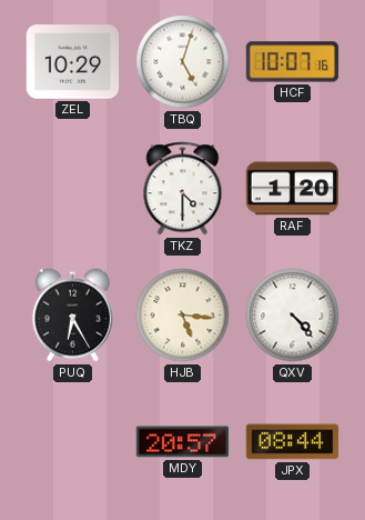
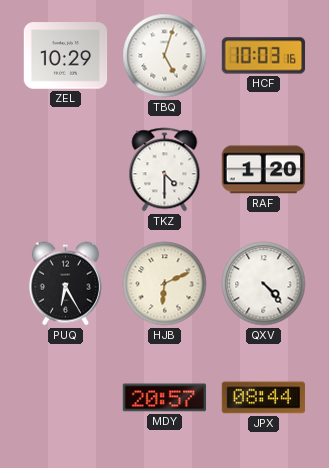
HCF: 10:07 -> 10:03 (264, 56)
HJB: 5:16 -> 6:11 (165, 284)
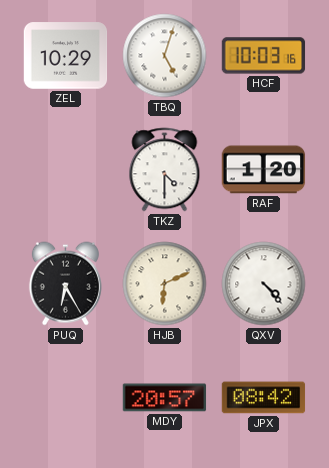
JPX: 08:44 -> 08:42 (264, 398)
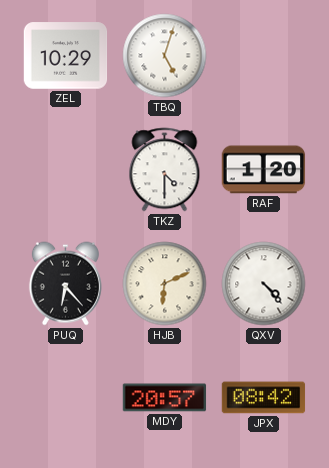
HCF: 10:03 -> none (264, 56)
PUQ: 6:25 -> 6:23 (65, 284)
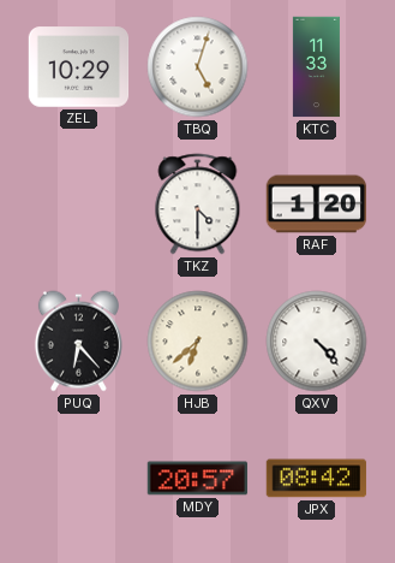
KTC: none -> 11:33 (316, 67)
HJB: 6:11 -> 6:38 (198, 342)
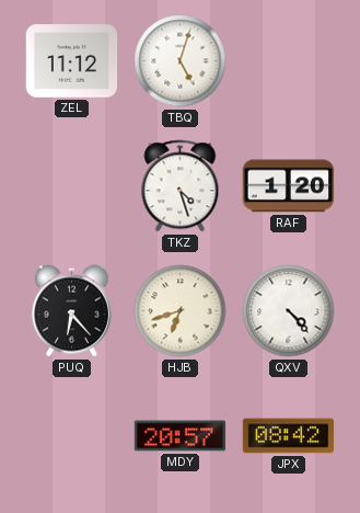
ZEL: 10:29 -> 11:12 (72, 61)
KTC: 11:33 -> none (316, 67)
TKZ: 4:30 -> 4:27 (181, 186)
HJB: 6:38 -> 6:42 (181, 311)
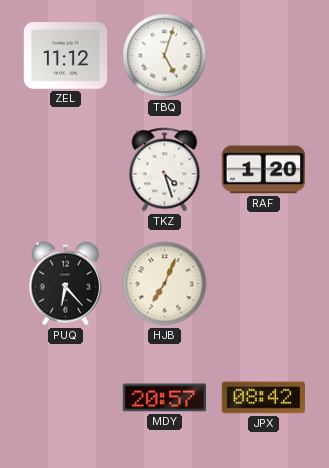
HJB: 6:42 -> 7:04 (165, 284)
QXV: 4:23 -> none (289, 311)
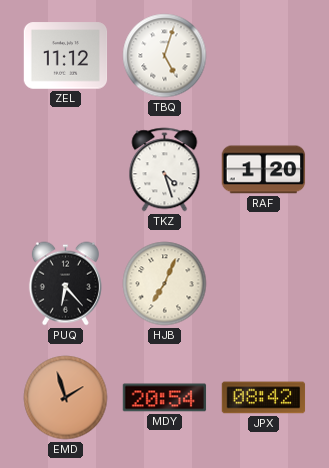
EMD: none -> 1:57 (66, 398)
MDY: 20:57 -> 20:54 (165, 398)
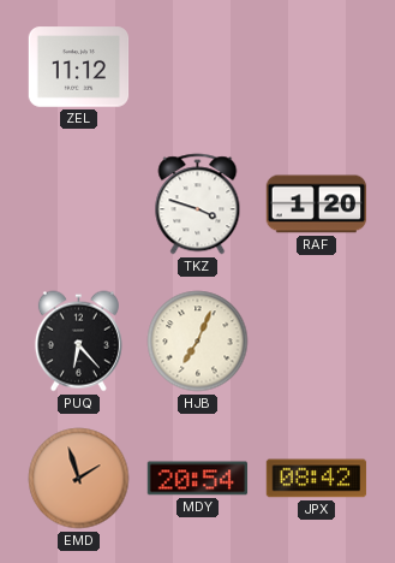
TBQ: 5:03 -> none (165, 56)
TKZ: 4:27 -> 3:48 (198, 205)
